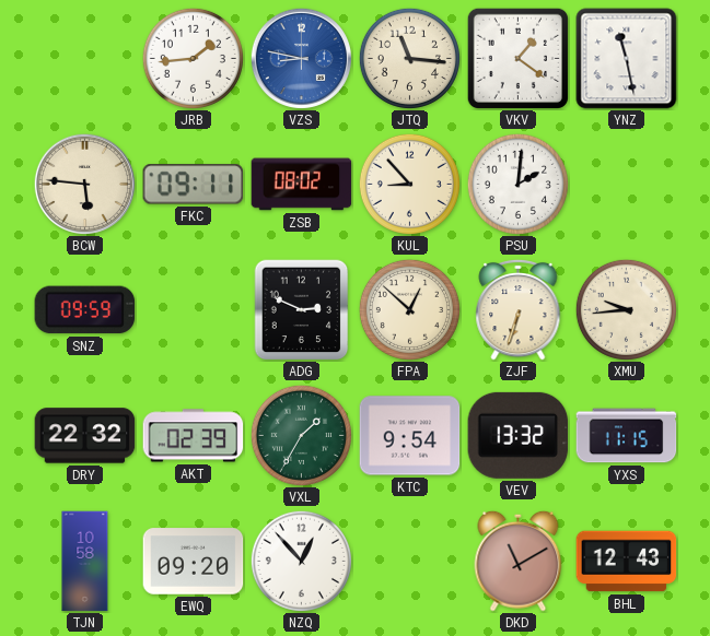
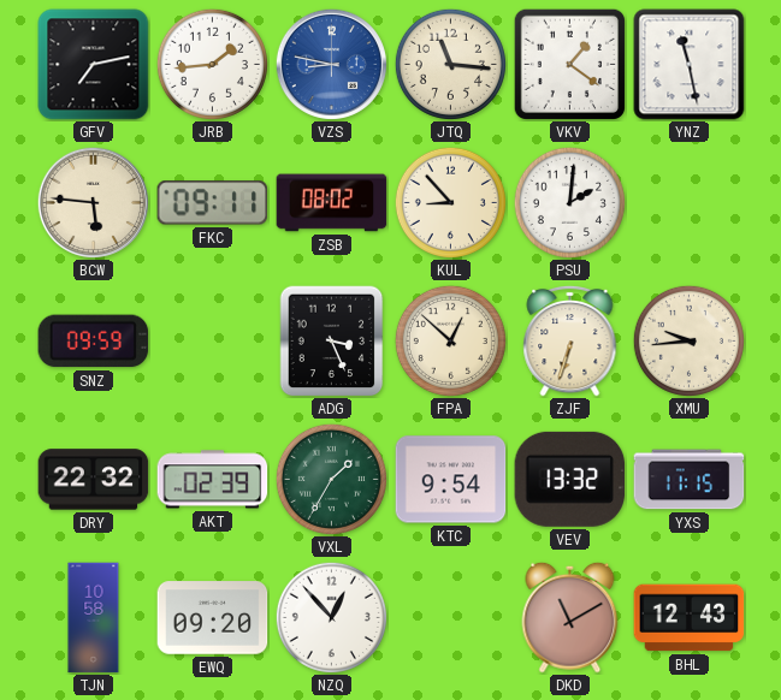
GFV: none -> 7:13 (94, 65)
ADG: 2:49 -> 3:26 (332, 340)
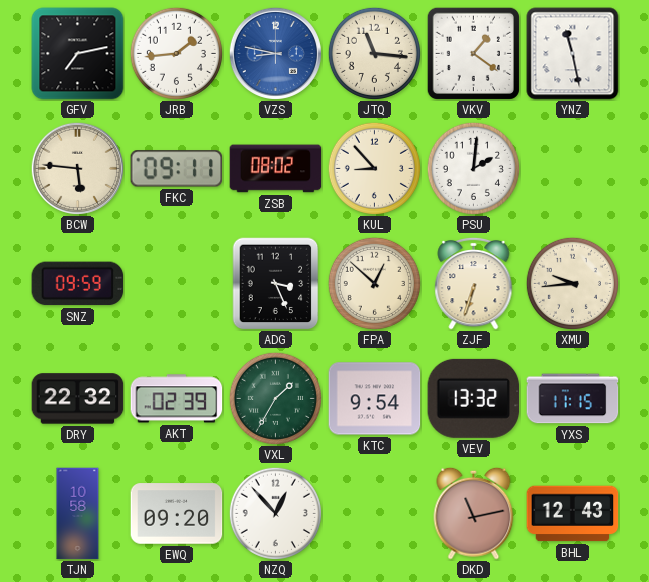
DKD: 11:10 -> 11:13 (474, 513)
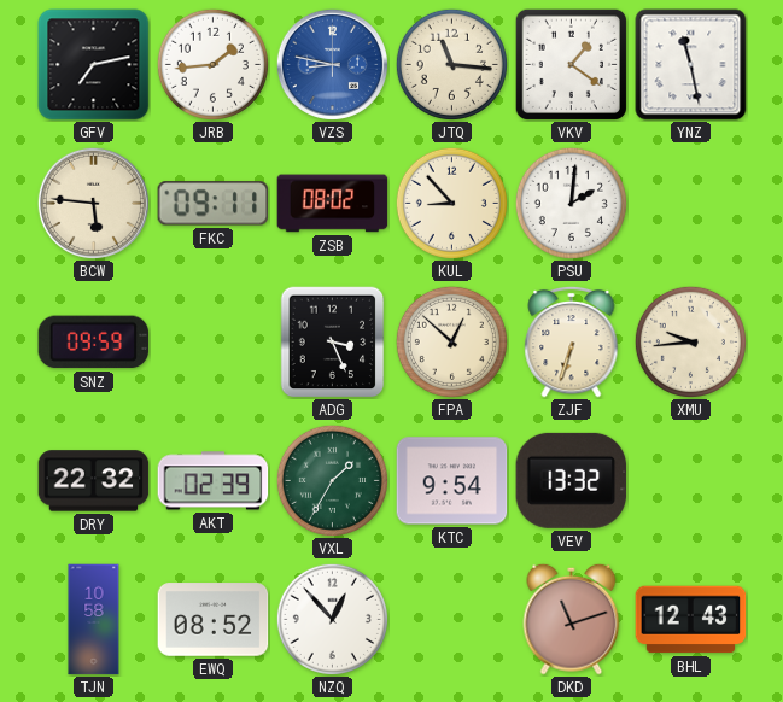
YXS: 11:15 -> none (573, 399)
EWQ: 09:20 -> 08:52 (214, 620)
DKD: 11:13 -> 11:12 (572, 619)
